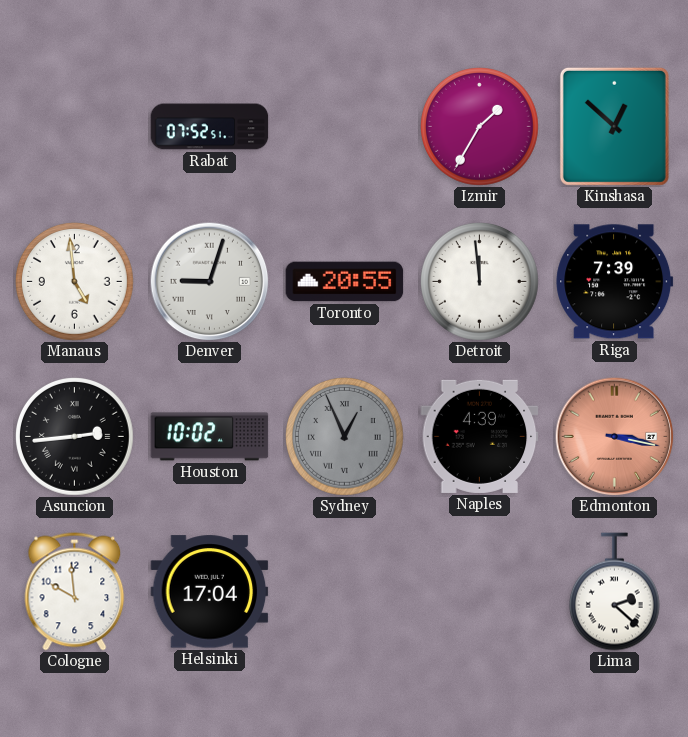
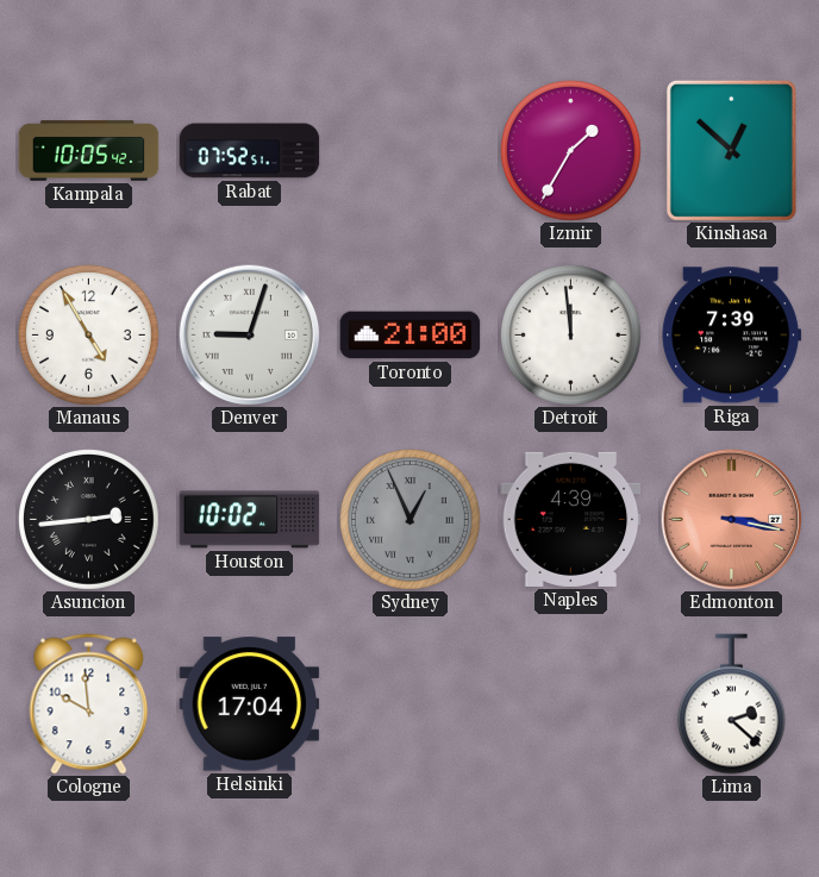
Kampala: none -> 10:05 (89, 151)
Manaus: 4:59 -> 4:55 (89, 336)
Toronto: 20:55 -> 21:00 (411, 336)
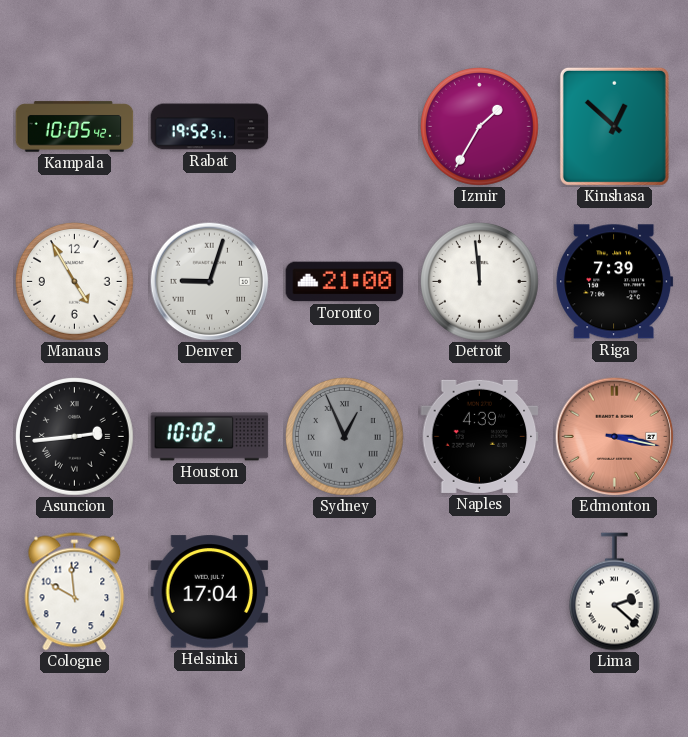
Rabat: 07:52 -> 19:52 (210, 127)
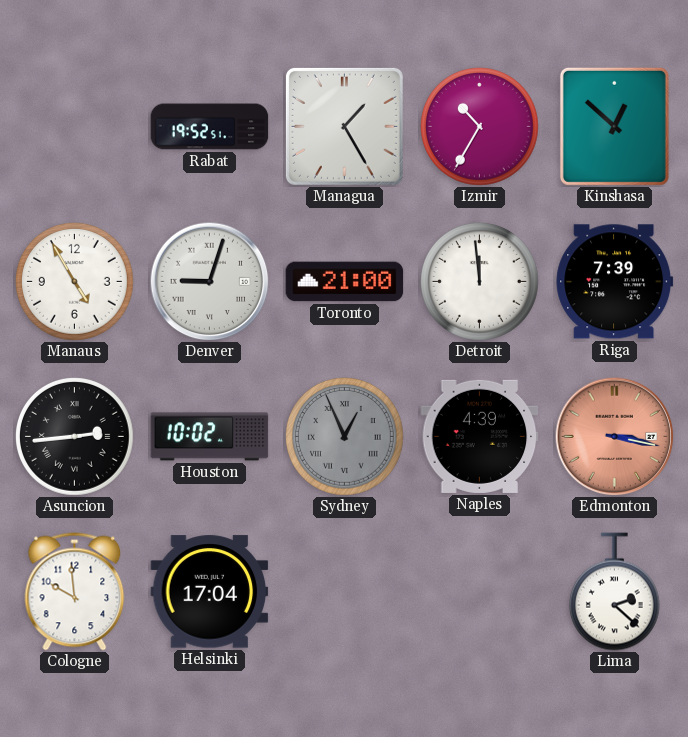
Kampala: 10:05 -> none (75, 127)
Managua: none -> 1:25 (344, 126)
Izmir: 1:35 -> 10:35 (480, 127)
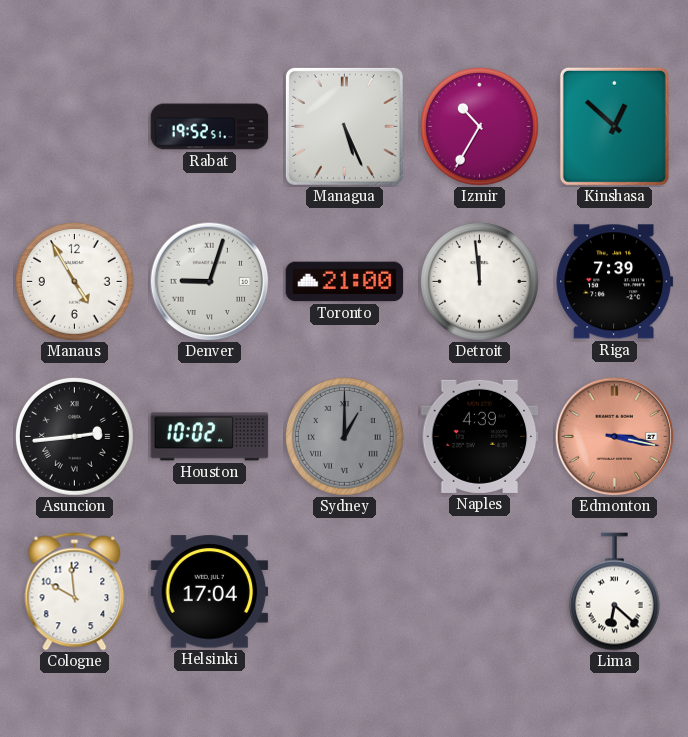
Managua: 1:25 -> 5:26 (344, 126)
Sydney: 12:56 -> 1:00 (345, 437)
Lima: 2:22 -> 6:22 (614, 592)
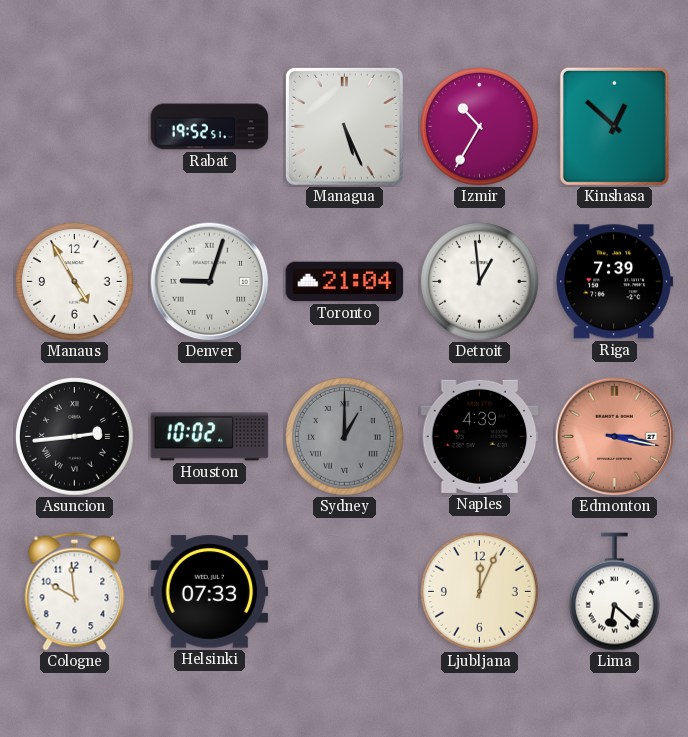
Toronto: 21:00 -> 21:04 (345, 282)
Detroit: 11:59 -> 12:59 (480, 282)
Helsinki: 17:04 -> 07:33 (210, 592)
Ljubljana: none -> 12:04 (480, 592)
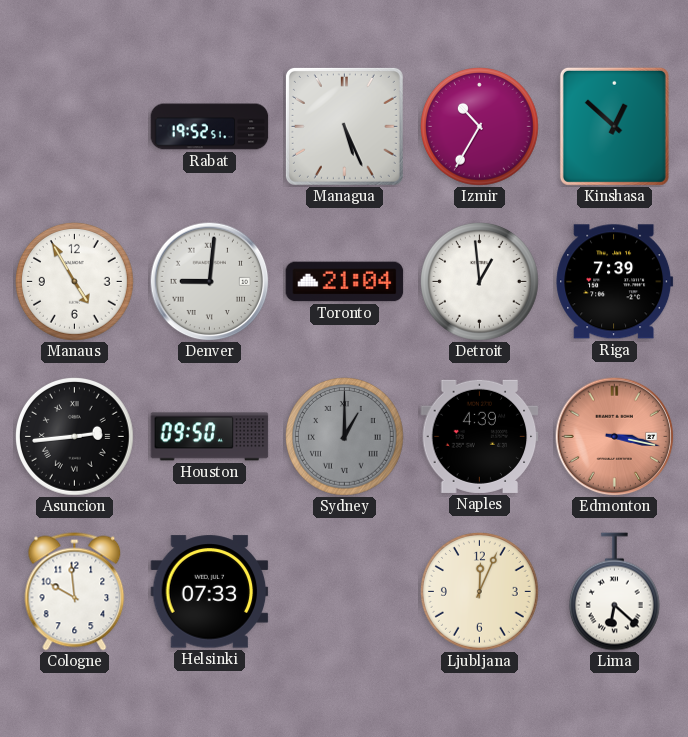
Denver: 9:03 -> 9:01 (209, 281)
Houston: 10:02 -> 09:50 (210, 437)
